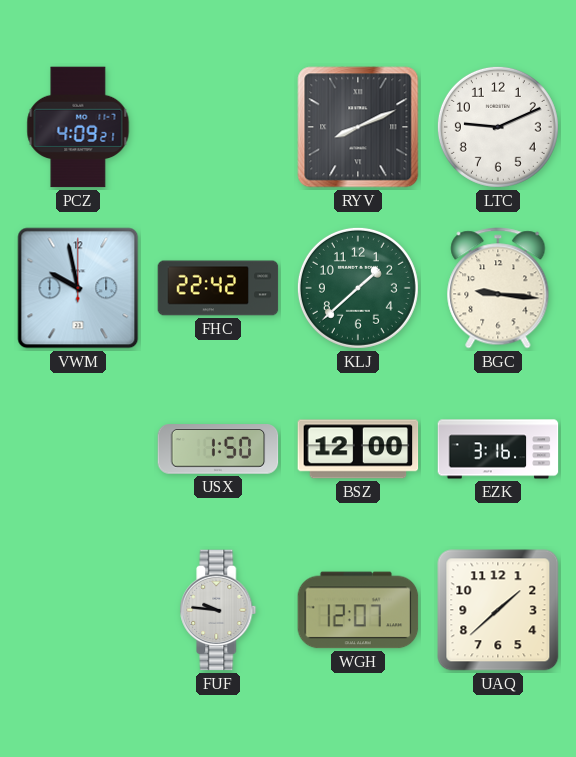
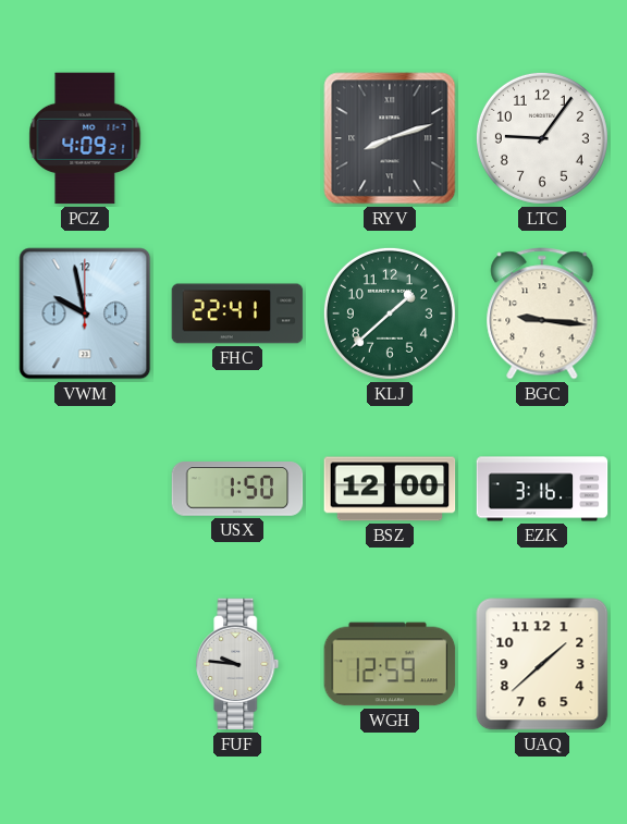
RYV: 8:11 -> 8:12 (390, 138)
LTC: 9:11 -> 9:06 (542, 138)
FHC: 22:42 -> 22:41 (237, 313)
WGH: 12:07 -> 12:59 (390, 664)
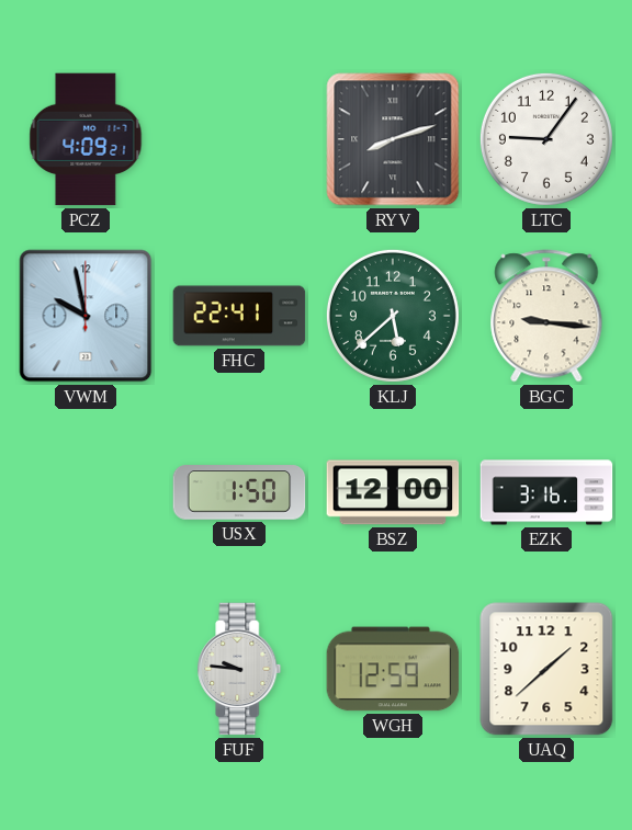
KLJ: 1:38 -> 5:38 (393, 316)
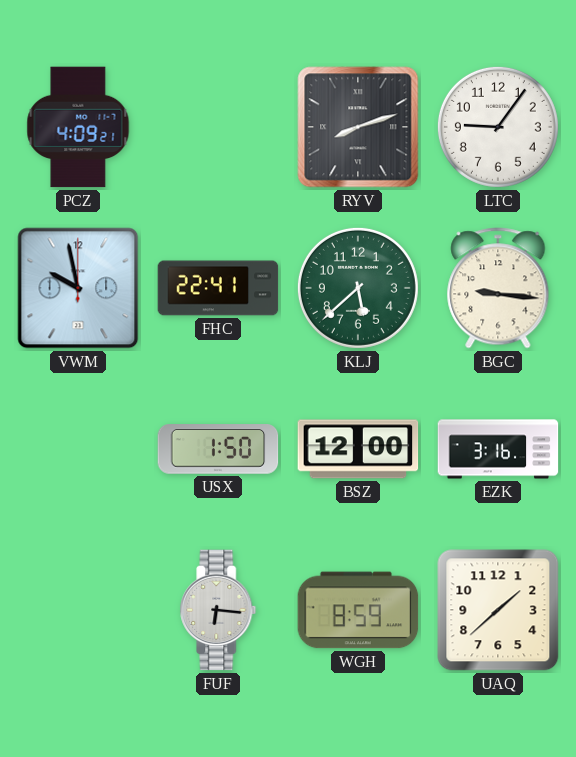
FUF: 9:46 -> 6:16 (218, 610)
WGH: 12:59 -> 8:59 (358, 610)
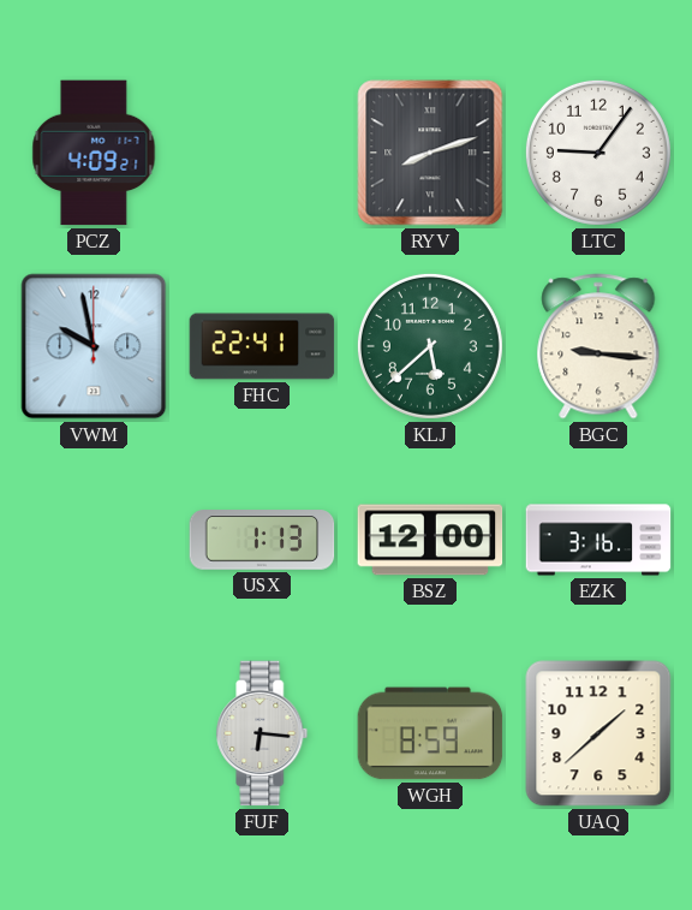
USX: 1:50 -> 1:13 (262, 540)
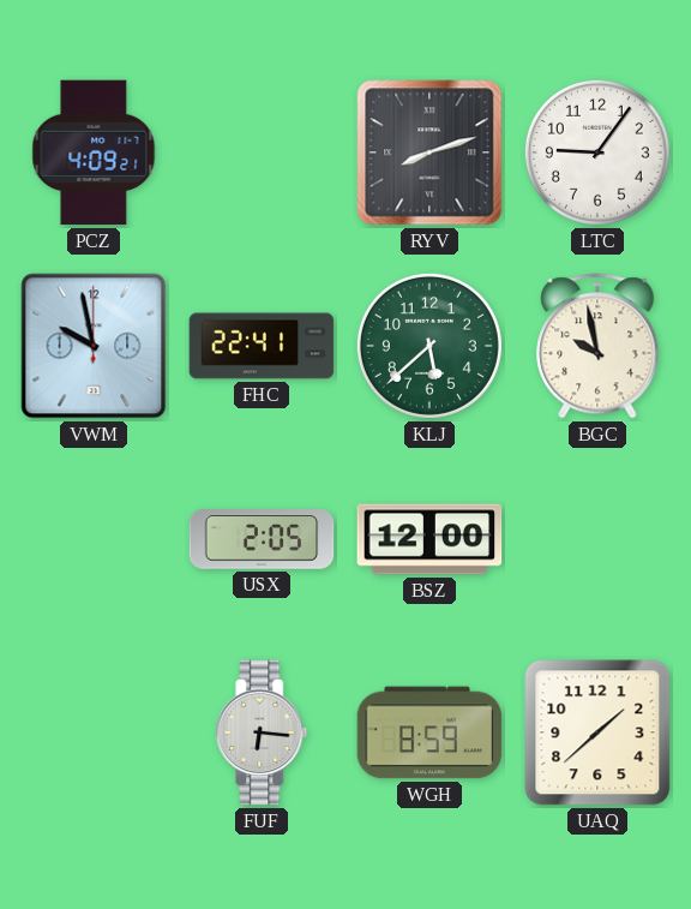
BGC: 9:16 -> 9:58 (597, 346)
USX: 1:13 -> 2:05 (262, 539)
EZK: 3:16 -> none (598, 540)
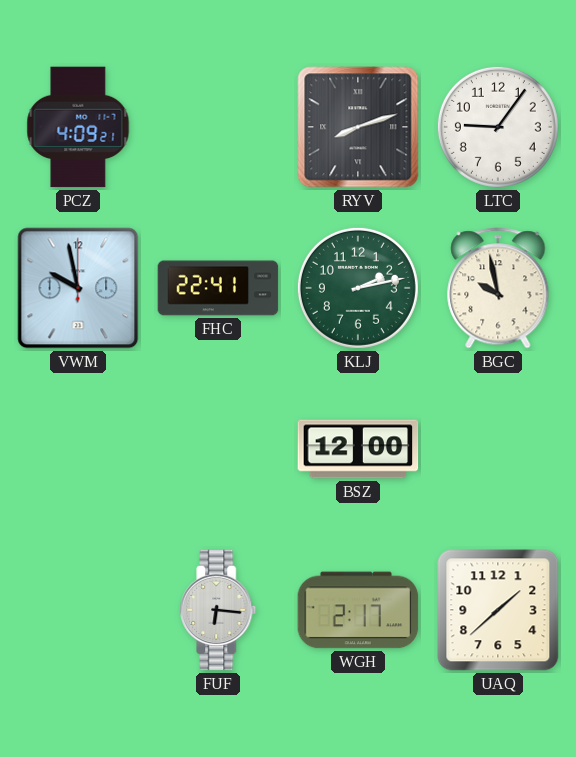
KLJ: 5:38 -> 2:13 (358, 288)
USX: 2:05 -> none (262, 539)
WGH: 8:59 -> 2:17 (358, 610)
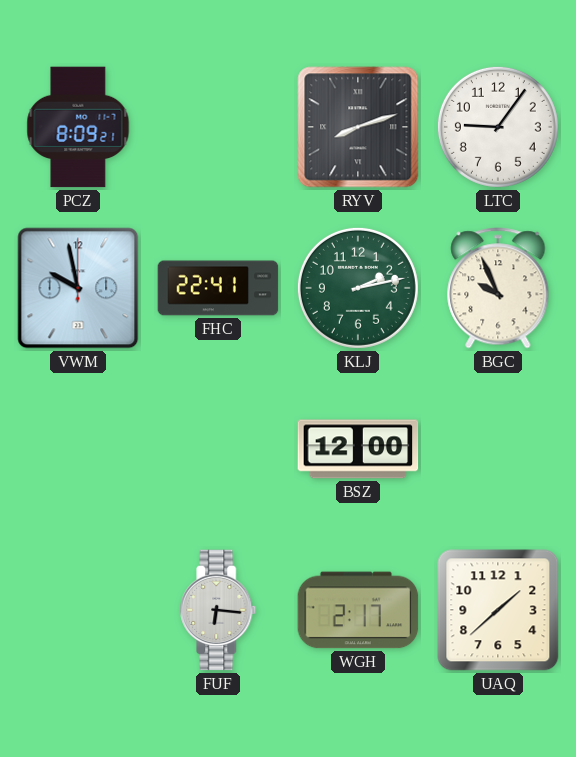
PCZ: 4:09 -> 8:09 (78, 127)
BGC: 9:58 -> 9:56 (498, 288)
